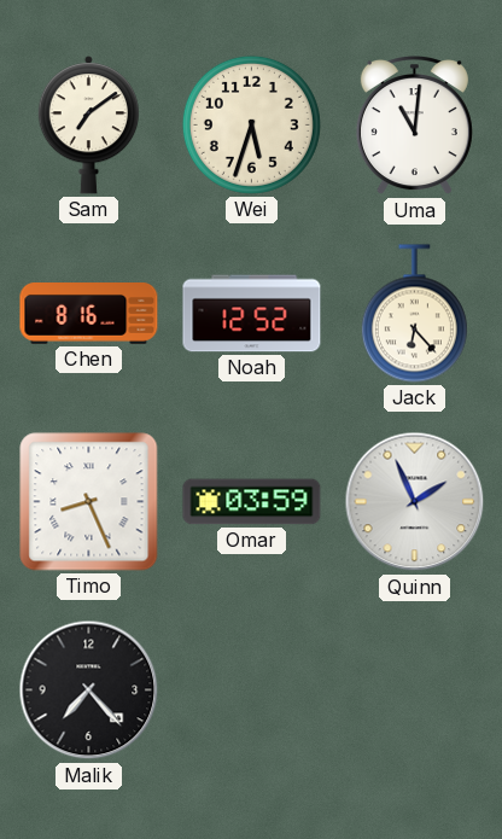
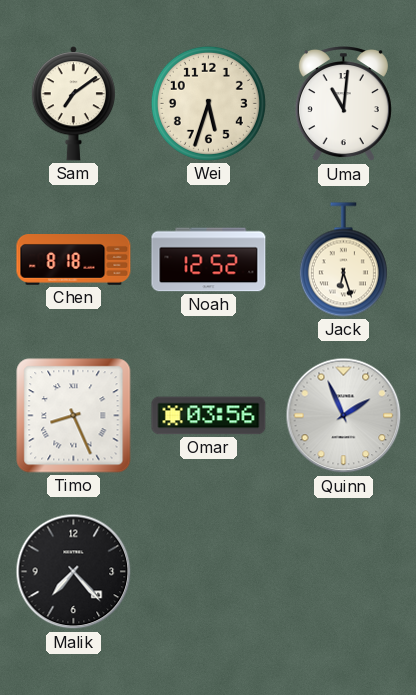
Chen: 8:16 -> 8:18 (74, 260)
Jack: 6:23 -> 6:27 (343, 260)
Omar: 03:59 -> 03:56 (209, 416)
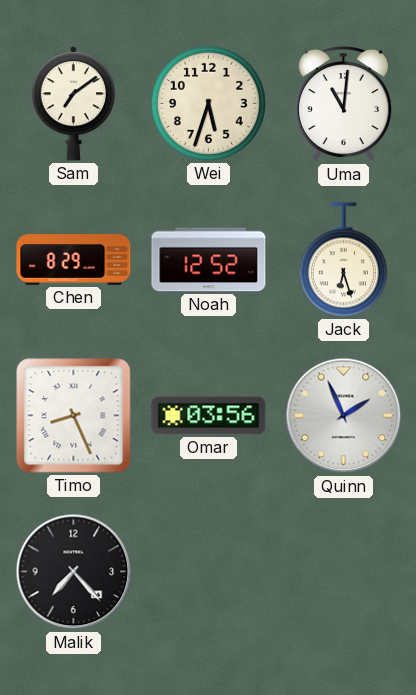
Chen: 8:18 -> 8:29 (74, 260)
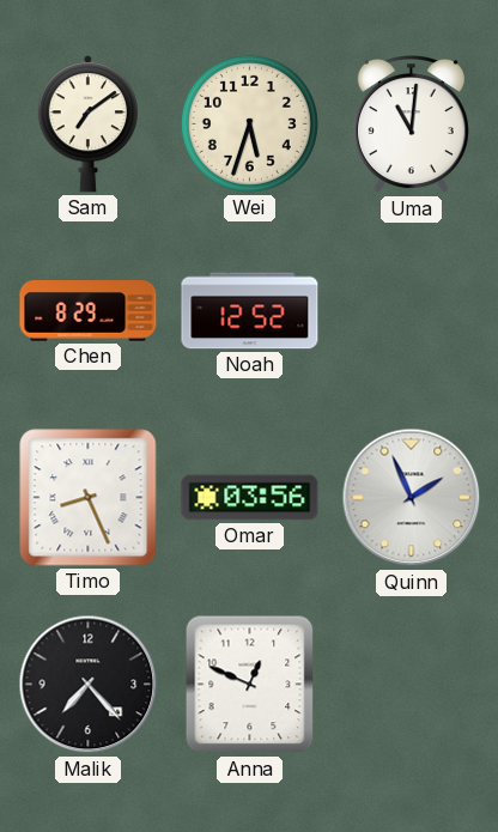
Jack: 6:27 -> none (343, 260)
Anna: none -> 12:49 (250, 685)
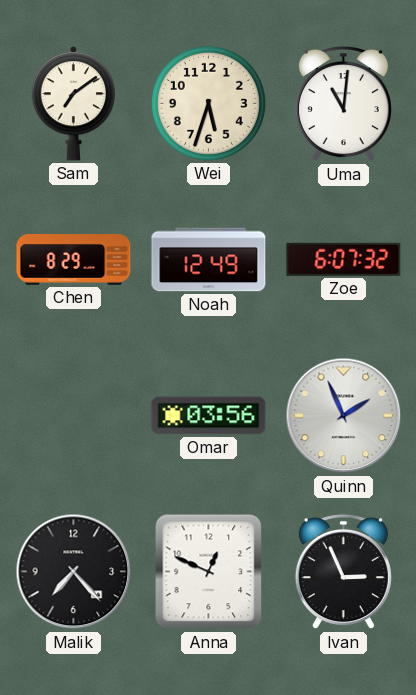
Noah: 12:52 -> 12:49 (209, 260)
Zoe: none -> 6:07 (344, 259)
Timo: 8:26 -> none (89, 498)
Ivan: none -> 2:56 (343, 573)
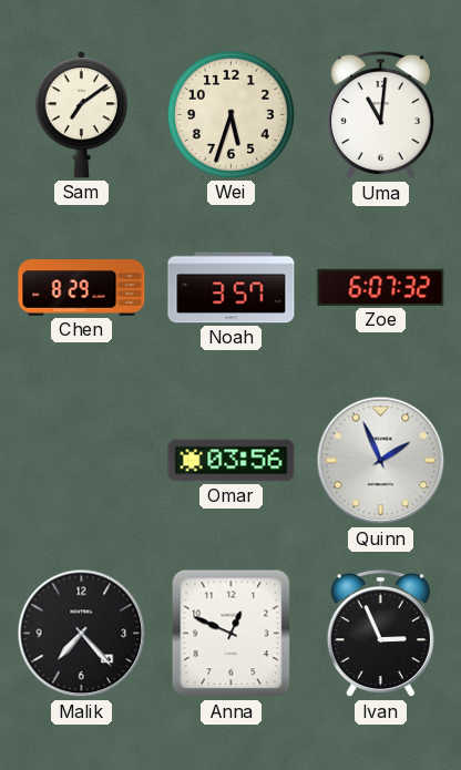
Noah: 12:49 -> 3:57 (232, 288)
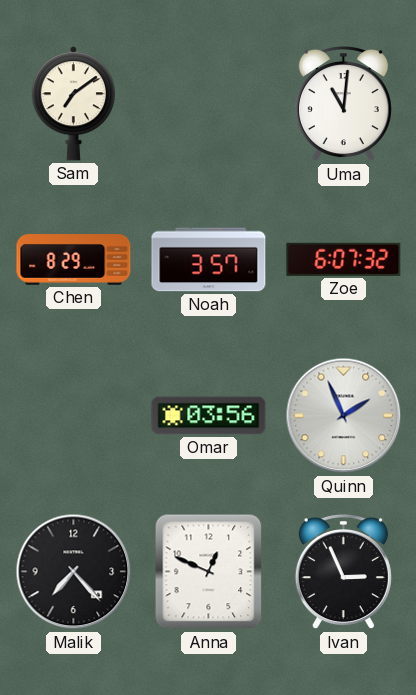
Wei: 5:33 -> none (230, 114)
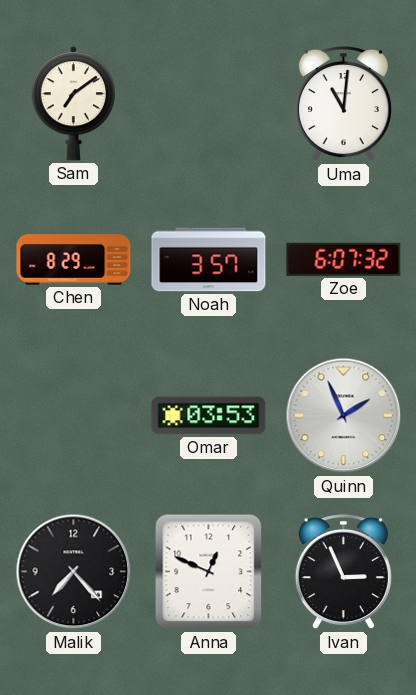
Omar: 03:56 -> 03:53 (209, 416)
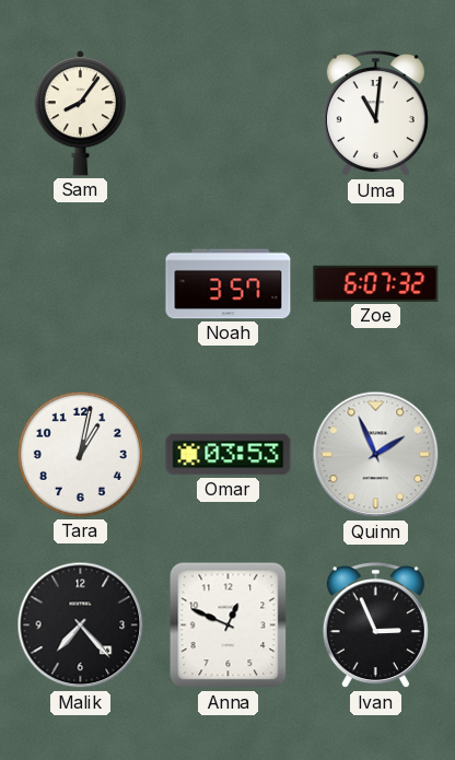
Sam: 7:09 -> 8:06 (80, 114)
Chen: 8:29 -> none (74, 260)
Tara: none -> 1:02 (80, 454)
